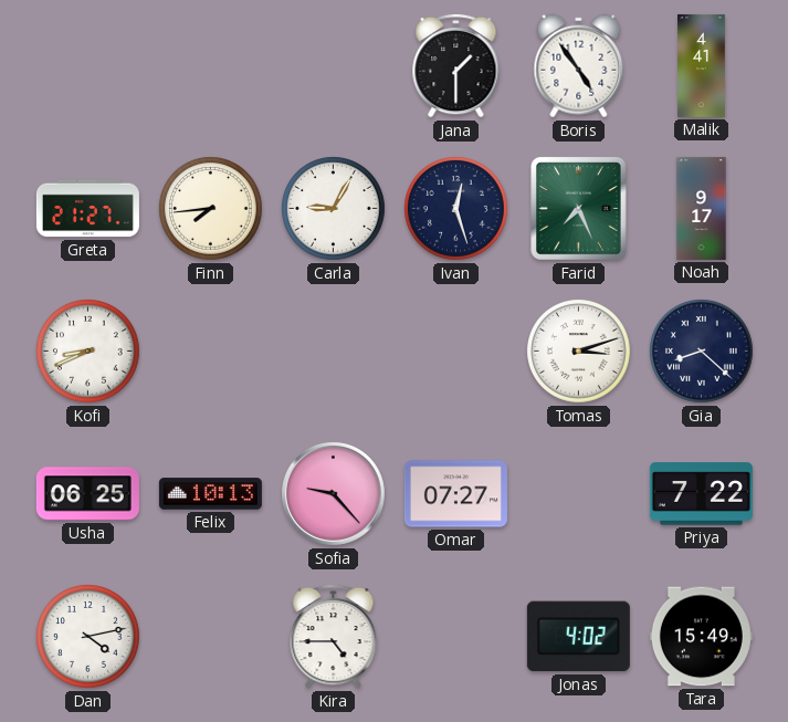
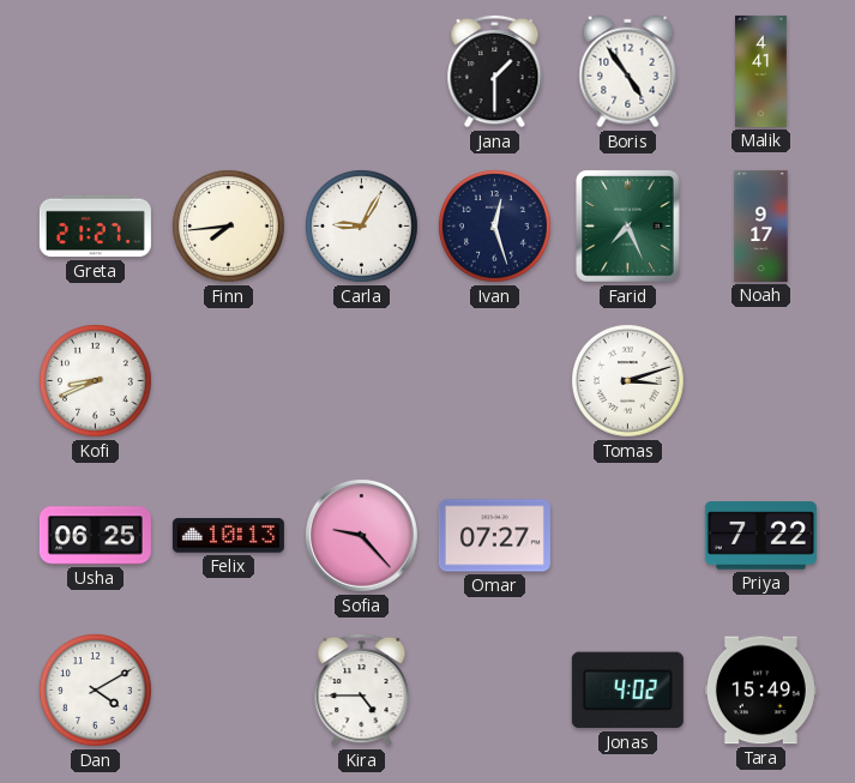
Gia: 8:22 -> none (702, 352)
Dan: 4:13 -> 4:10 (96, 691)
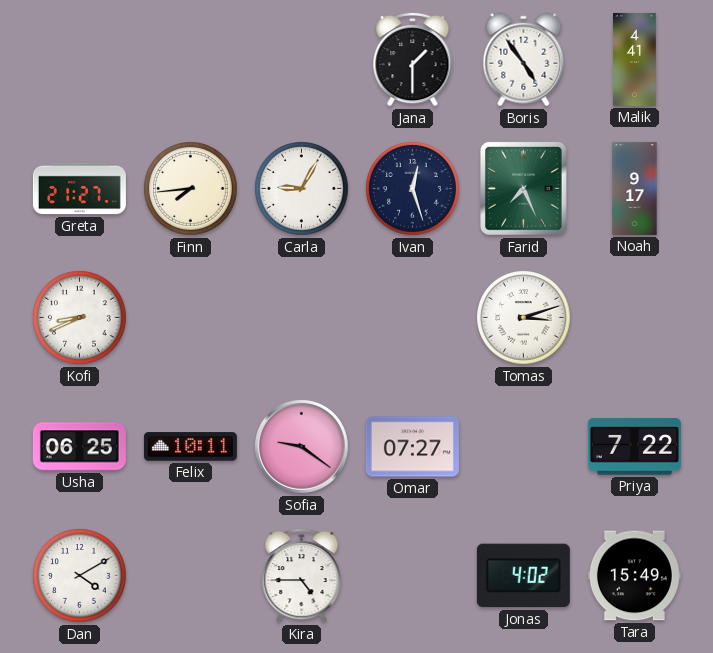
Felix: 10:13 -> 10:11 (190, 447)
Sofia: 9:23 -> 9:21 (301, 446)
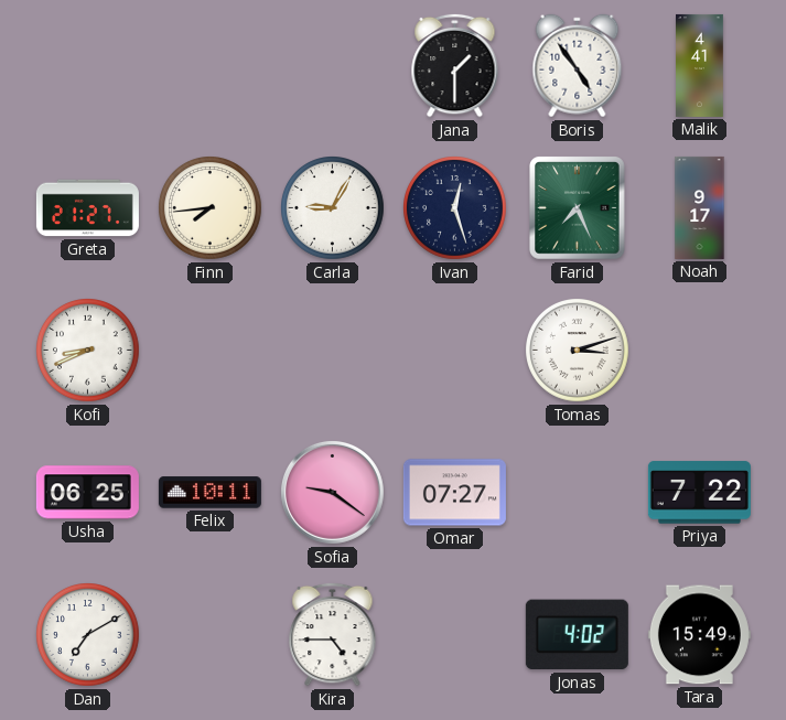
Dan: 4:10 -> 7:10 (88, 635)
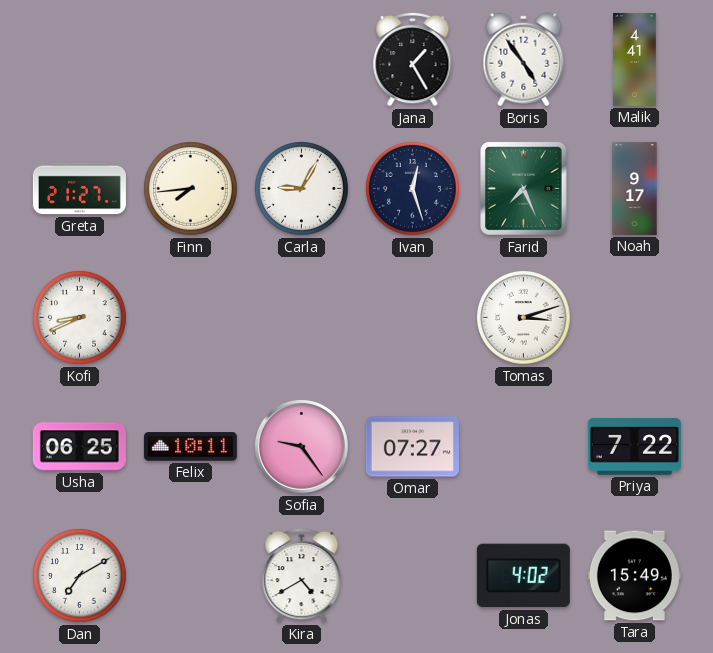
Jana: 1:30 -> 1:25 (413, 59)
Sofia: 9:21 -> 9:24 (301, 446)
Kira: 4:45 -> 4:40 (302, 575)
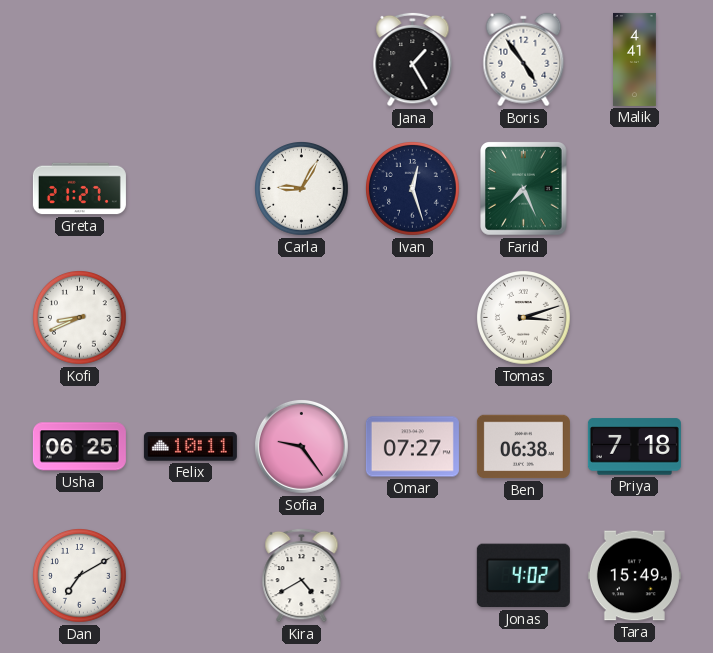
Finn: 7:44 -> none (191, 189)
Noah: 9:17 -> none (635, 188)
Ben: none -> 06:38 (523, 447)
Priya: 7:22 -> 7:18 (634, 447)
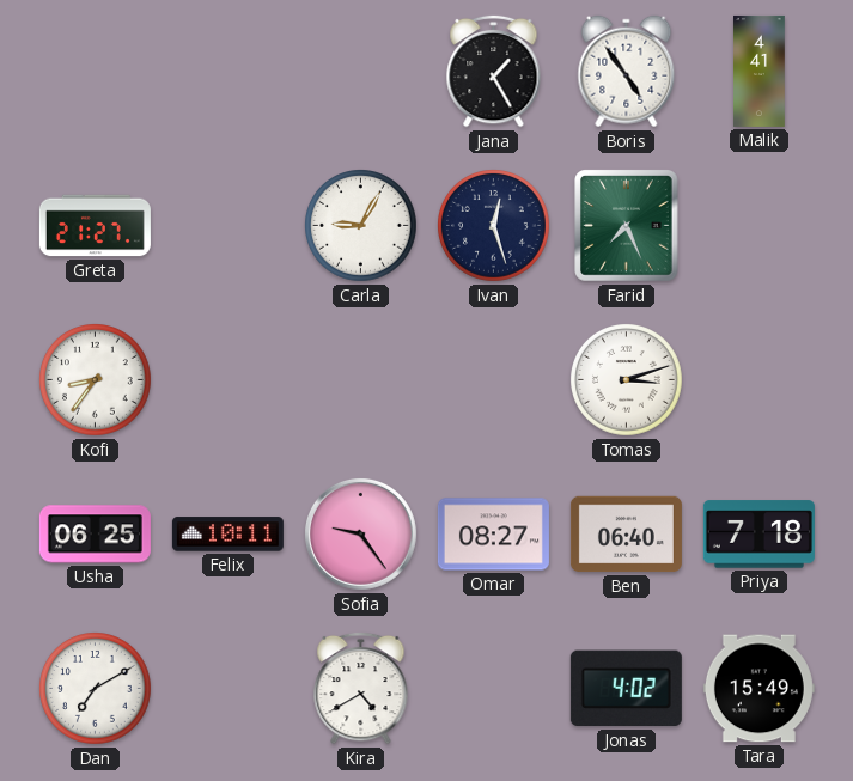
Kofi: 8:41 -> 8:36 (96, 380)
Omar: 07:27 -> 08:27 (493, 535)
Ben: 06:38 -> 06:40 (626, 535)
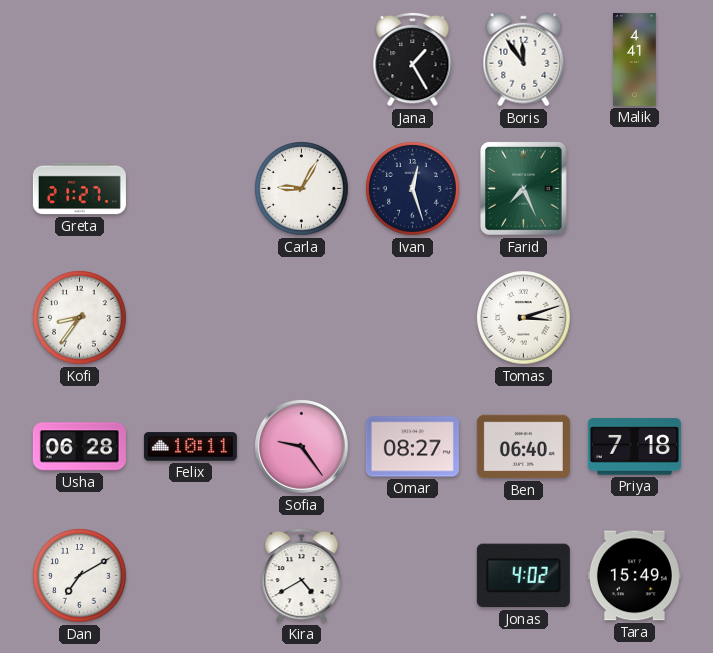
Boris: 4:54 -> 11:54 (524, 60)
Usha: 06:25 -> 06:28 (79, 447)
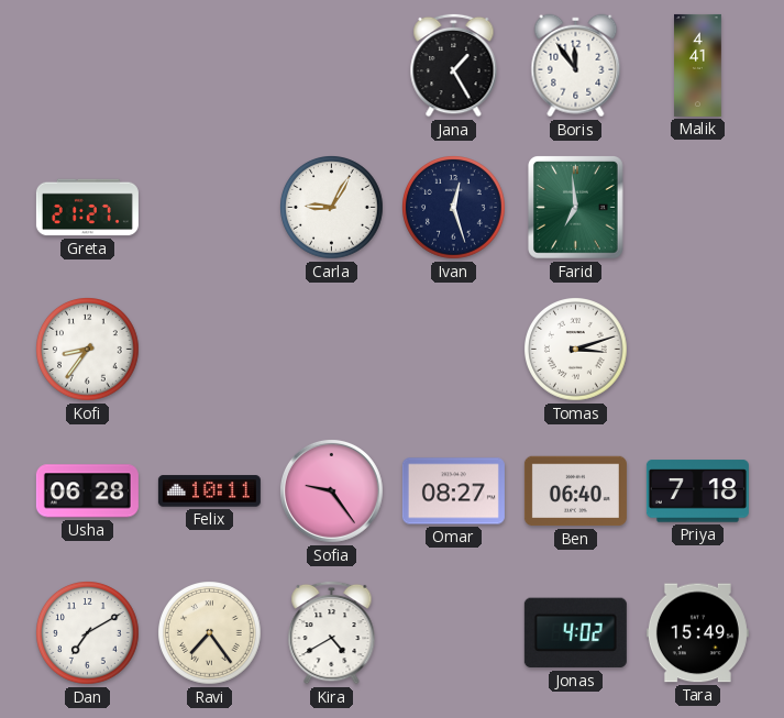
Farid: 7:26 -> 6:59 (576, 208)
Ravi: none -> 7:24 (210, 633)
